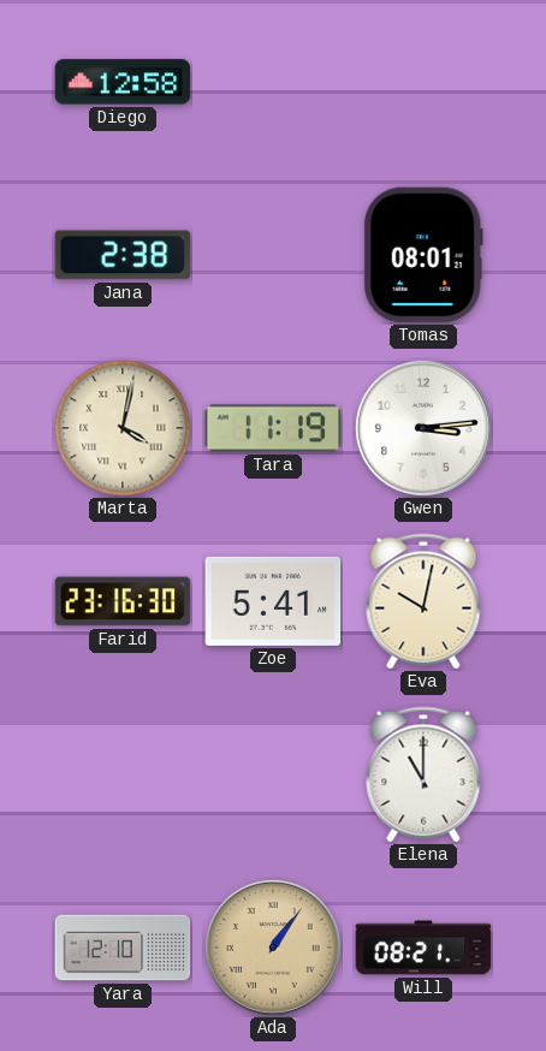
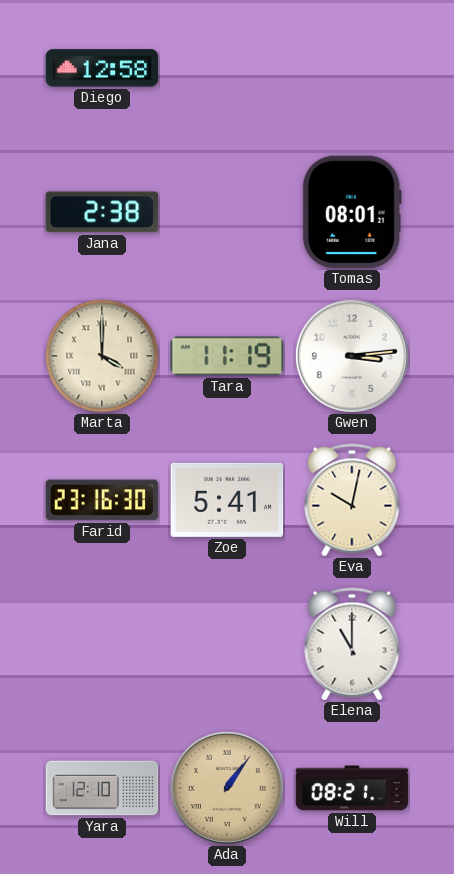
Marta: 4:02 -> 4:00 (102, 356)
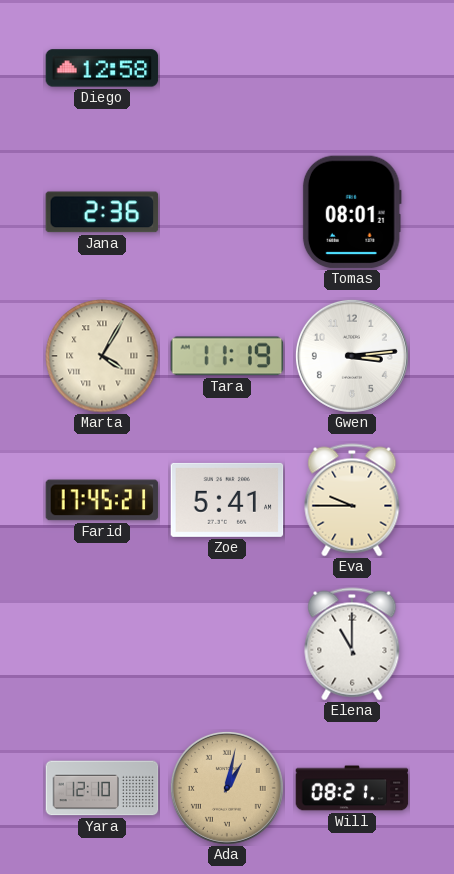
Jana: 2:38 -> 2:36 (102, 212)
Marta: 4:00 -> 4:05 (102, 356)
Farid: 23:16 -> 17:45 (102, 500)
Eva: 10:02 -> 9:45 (352, 500)
Ada: 1:06 -> 1:02 (227, 788)
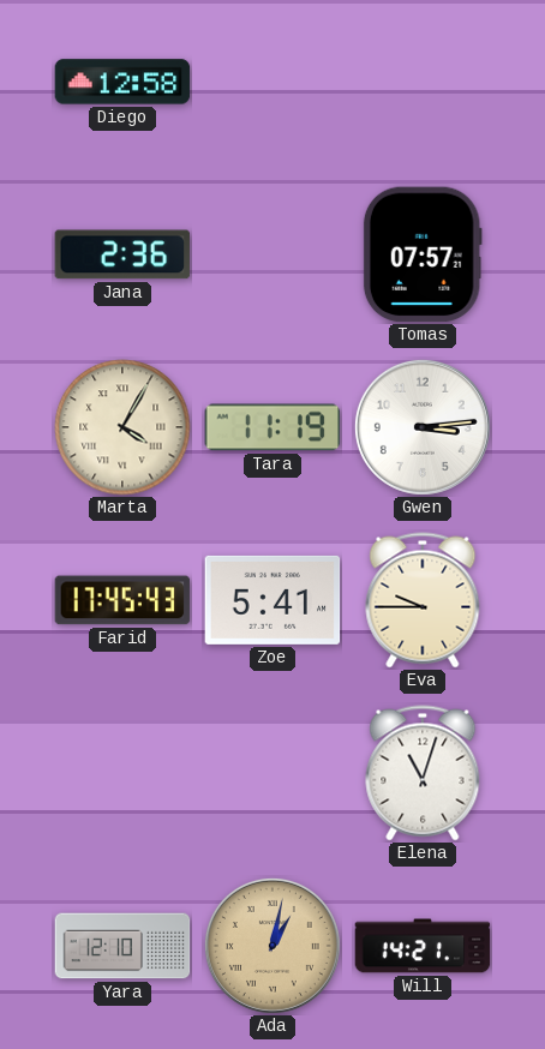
Tomas: 08:01 -> 07:57 (423, 254)
Farid: 17:45:21 -> 17:45:43 (122, 600)
Elena: 11:00 -> 11:03 (423, 773)
Will: 08:21 -> 14:21 (423, 946)
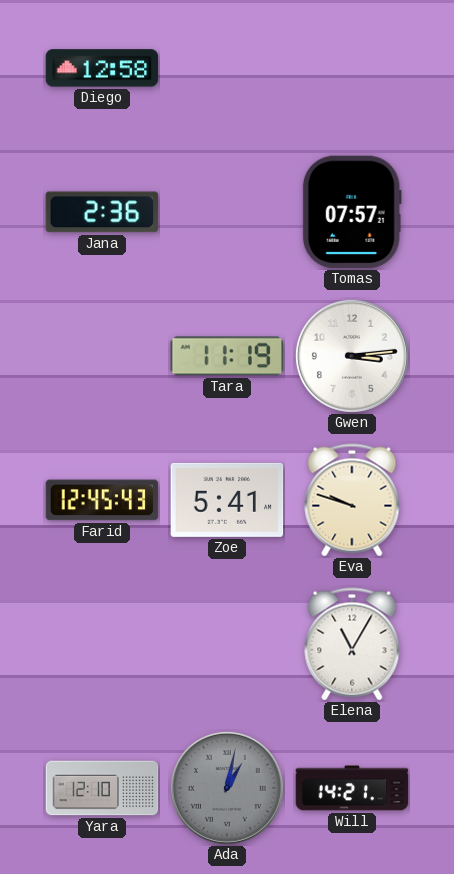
Marta: 4:05 -> none (122, 427)
Farid: 17:45 -> 12:45 (102, 500)
Eva: 9:45 -> 9:48 (352, 500)
Elena: 11:03 -> 11:05 (352, 644)
Ada dial: champagne -> grey (227, 788)
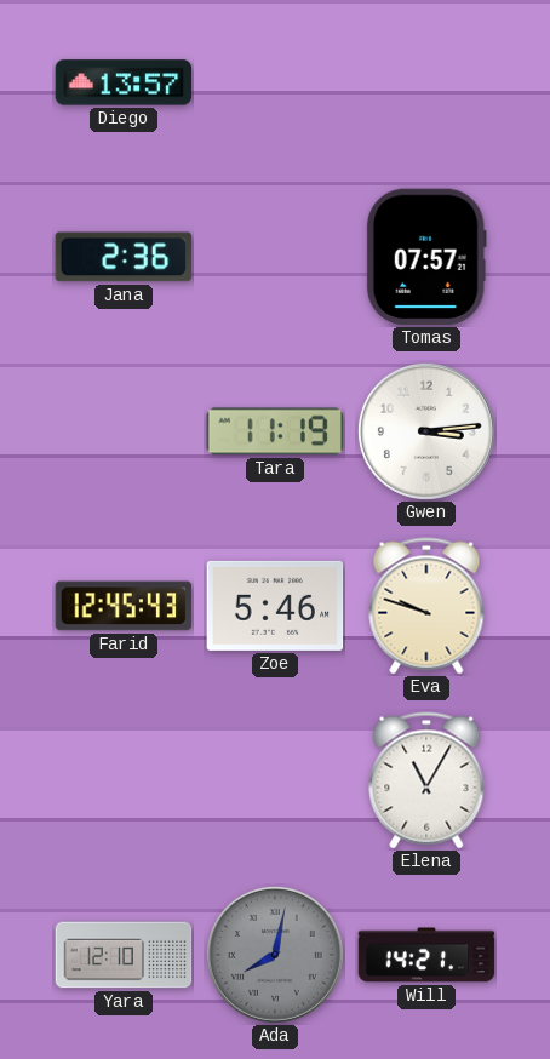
Diego: 12:58 -> 13:57 (124, 82)
Zoe: 5:41 -> 5:46 (275, 606)
Ada: 1:02 -> 8:02 (275, 955)
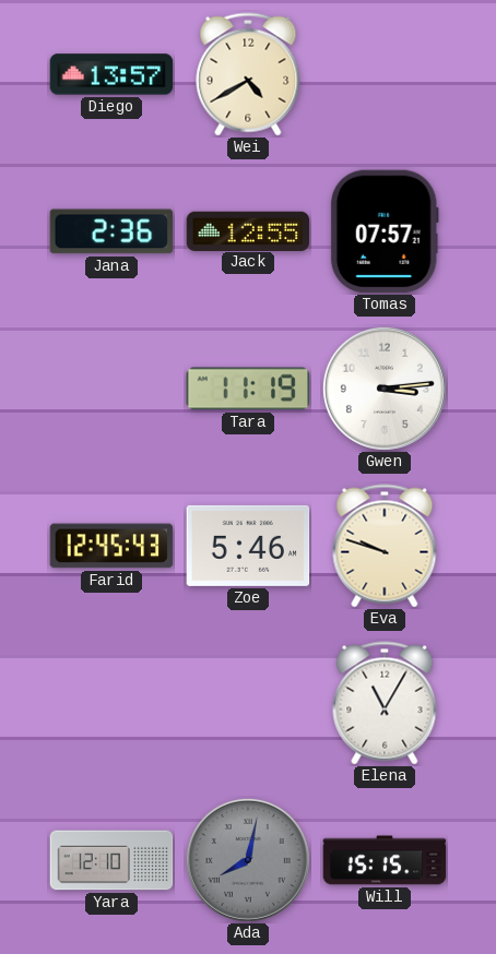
Wei: none -> 4:40 (248, 74)
Jack: none -> 12:55 (248, 230)
Will: 14:21 -> 15:15 (385, 860)
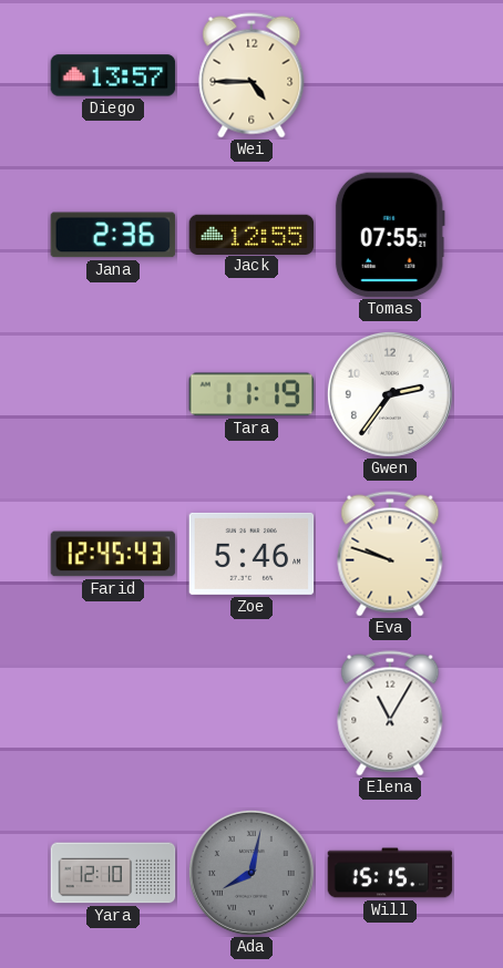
Wei: 4:40 -> 4:45 (251, 75)
Tomas: 07:57 -> 07:55 (390, 235)
Gwen: 3:14 -> 2:36 (390, 394)
